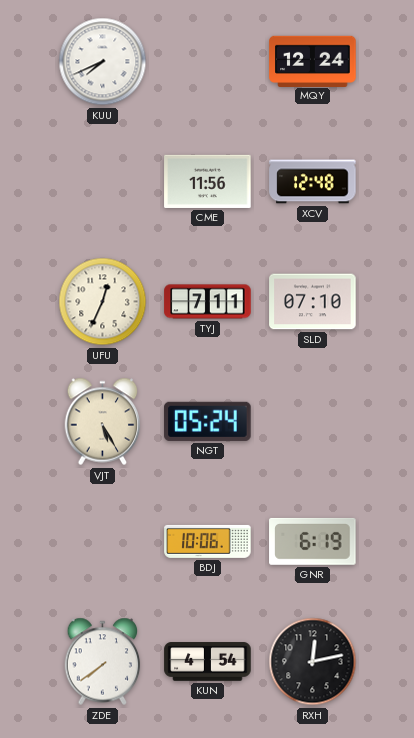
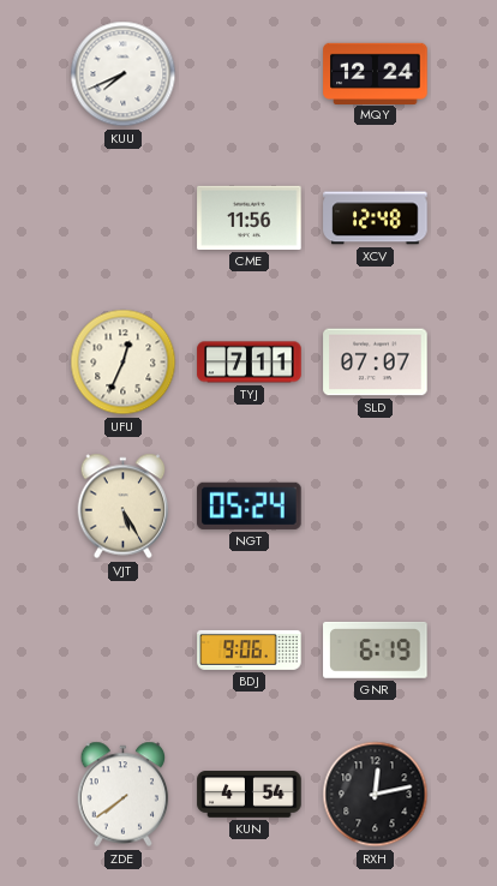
SLD: 07:10 -> 07:07 (376, 363)
BDJ: 10:06 -> 9:06 (250, 649)
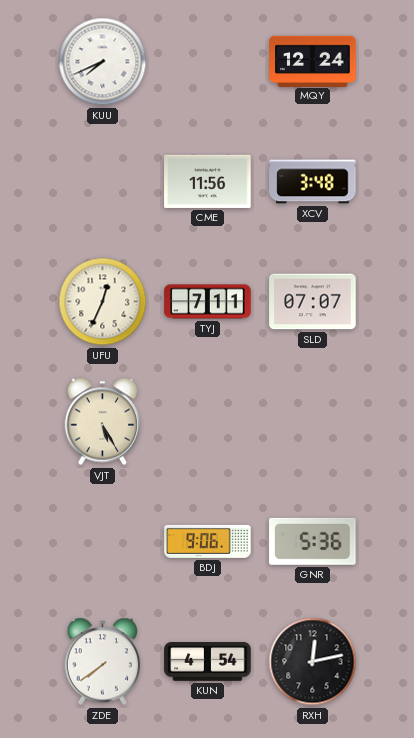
XCV: 12:48 -> 3:48 (313, 182)
NGT: 05:24 -> none (250, 505)
GNR: 6:19 -> 5:36 (313, 541)
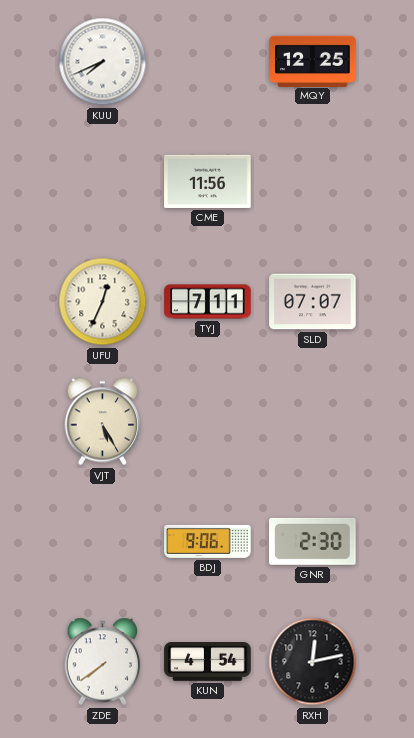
MQY: 12:24 -> 12:25 (313, 61)
XCV: 3:48 -> none (313, 182)
GNR: 5:36 -> 2:30 (313, 541)
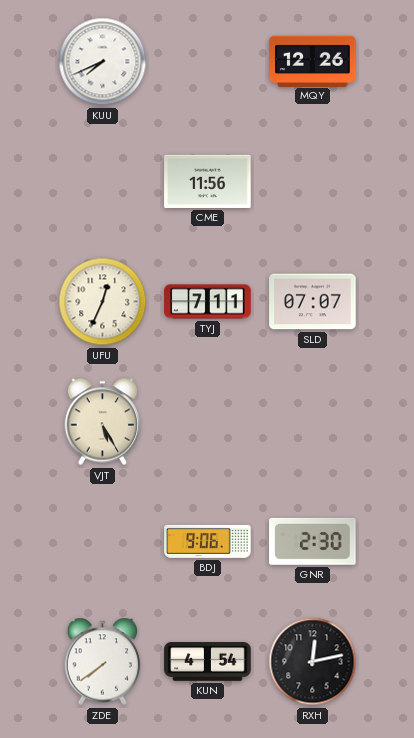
MQY: 12:25 -> 12:26 (313, 61)
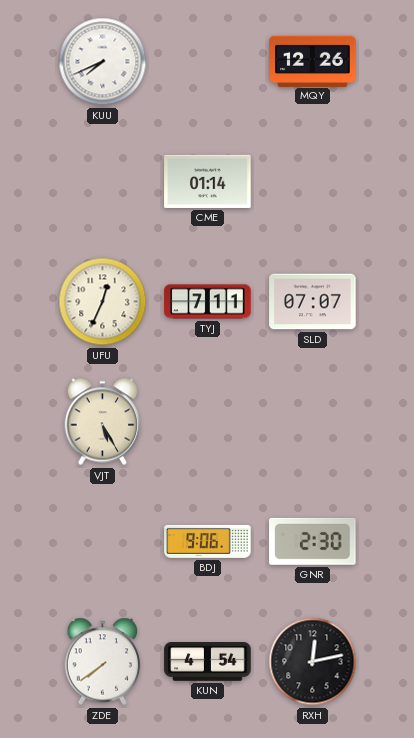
CME: 11:56 -> 01:14 (208, 181)
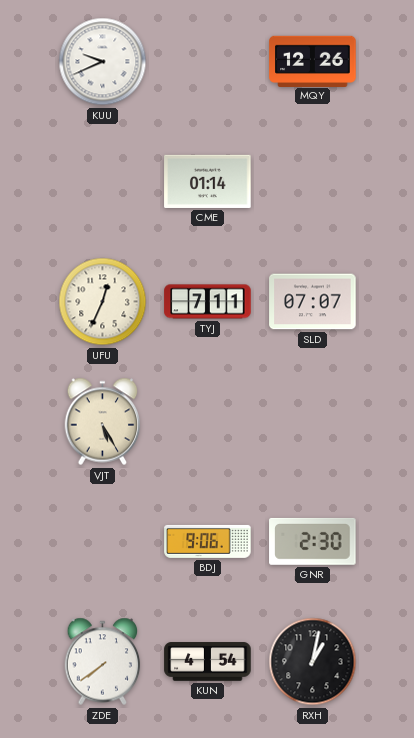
KUU: 7:41 -> 9:41 (103, 62)
RXH: 12:13 -> 1:02 (313, 662)
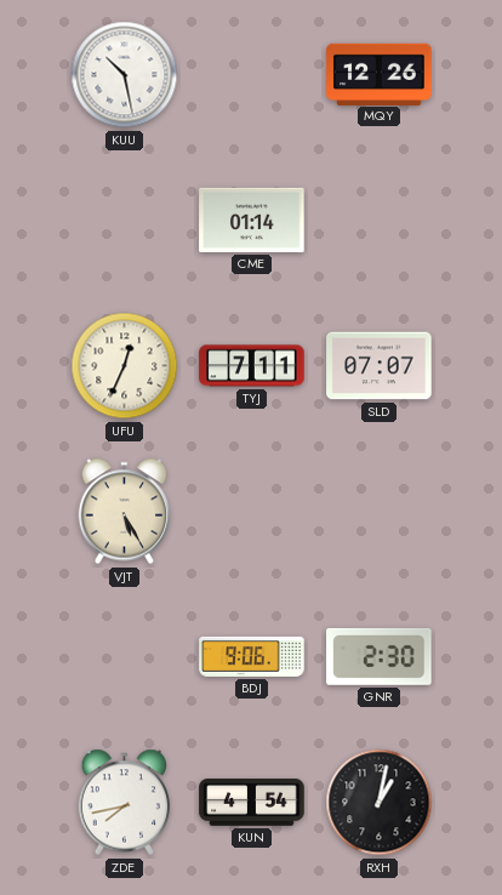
KUU: 9:41 -> 10:28 (125, 75)
ZDE: 7:39 -> 7:43 (125, 803)
